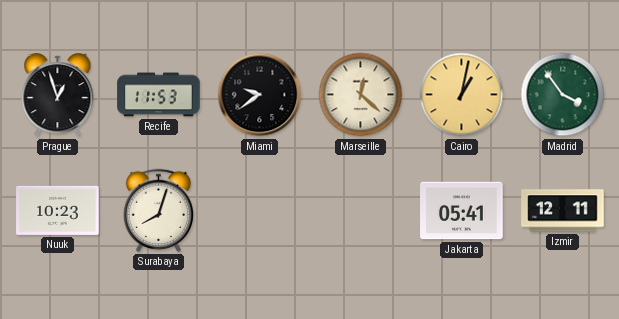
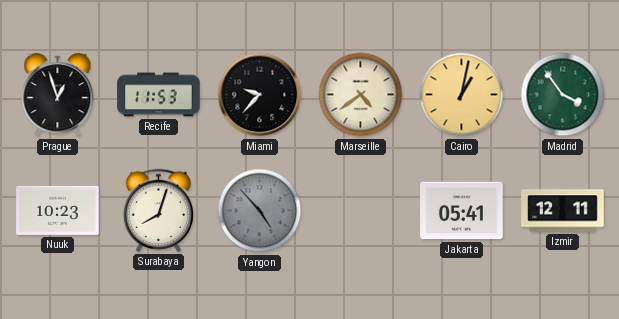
Miami: 9:39 -> 9:37 (260, 95)
Marseille: 12:22 -> 4:39 (361, 95)
Yangon: none -> 4:53 (260, 211)
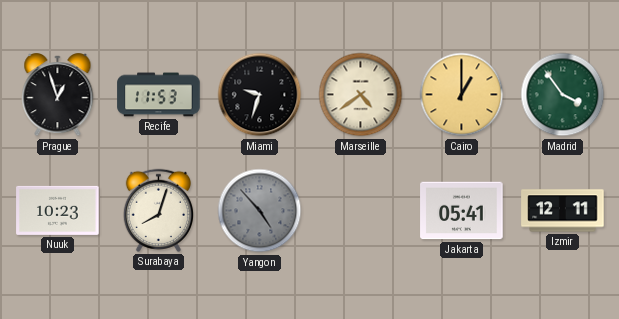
Miami: 9:37 -> 9:33 (260, 95)
Cairo: 1:02 -> 1:00 (462, 95)
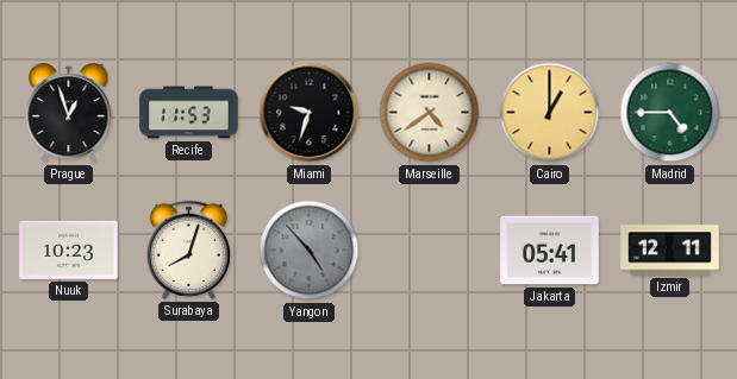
Madrid: 3:54 -> 4:45 (670, 113)
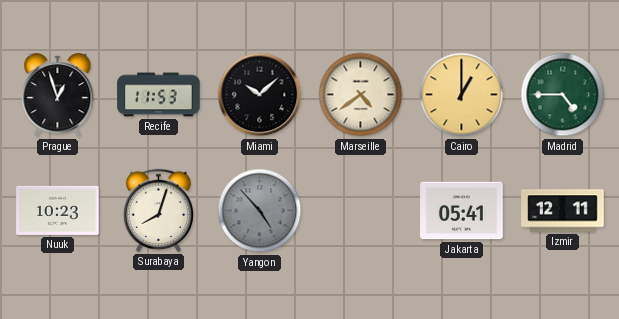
Miami: 9:33 -> 10:08 (260, 95)
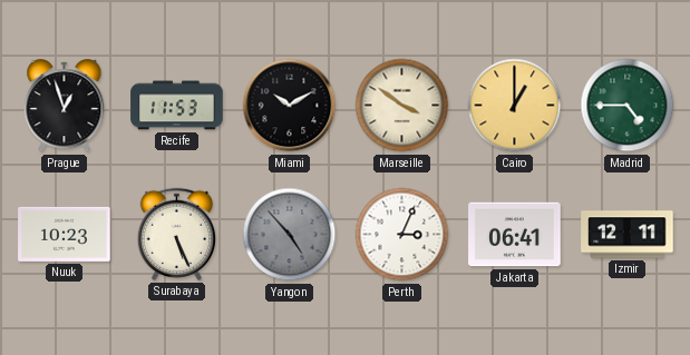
Miami: 10:08 -> 10:10 (290, 106)
Marseille: 4:39 -> 3:51 (402, 106)
Surabaya: 8:03 -> 5:26 (176, 234)
Perth: none -> 3:04 (402, 235)
Jakarta: 05:41 -> 06:41 (515, 235)
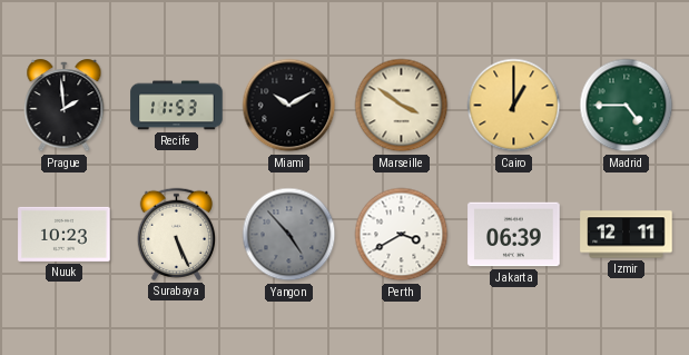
Prague: 12:57 -> 1:59 (65, 106)
Perth: 3:04 -> 3:40 (402, 235)
Jakarta: 06:41 -> 06:39 (514, 235)
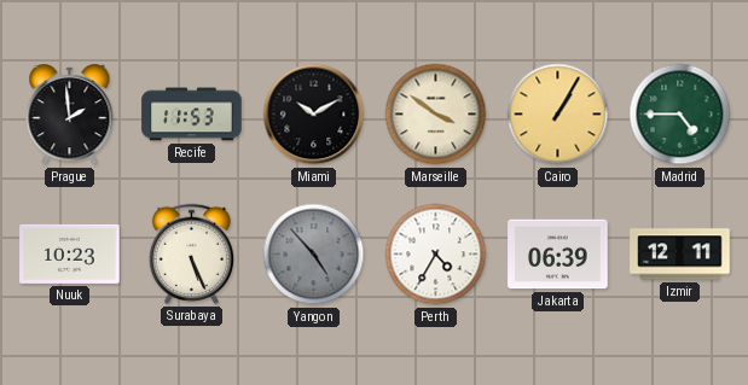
Cairo: 1:00 -> 1:05 (558, 115)
Perth: 3:40 -> 4:35 (436, 255)
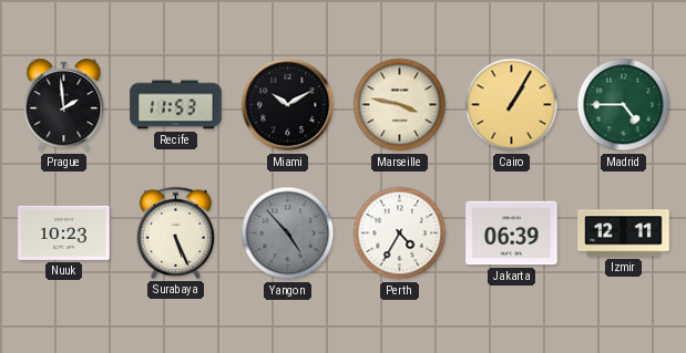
Marseille: 3:51 -> 3:47 (400, 105)
